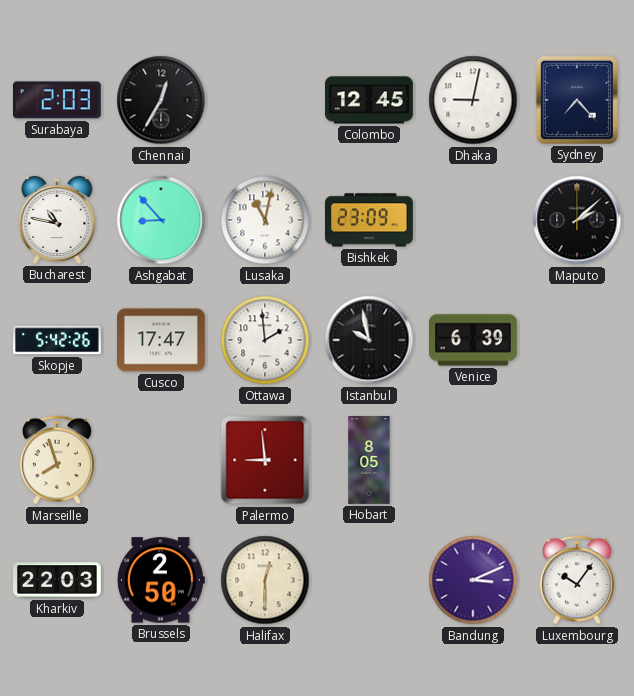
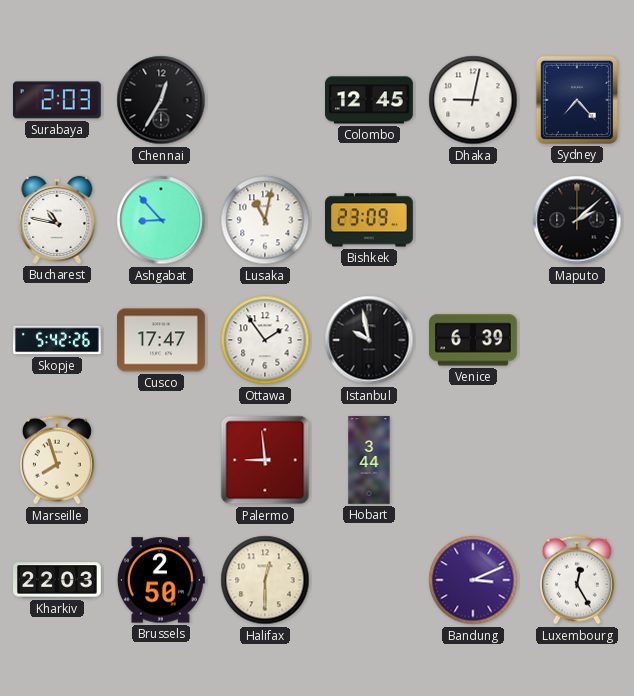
Ottawa: 1:59 -> 1:54 (265, 340)
Hobart: 8:05 -> 3:44 (369, 460)
Luxembourg: 10:06 -> 12:25 (577, 580)
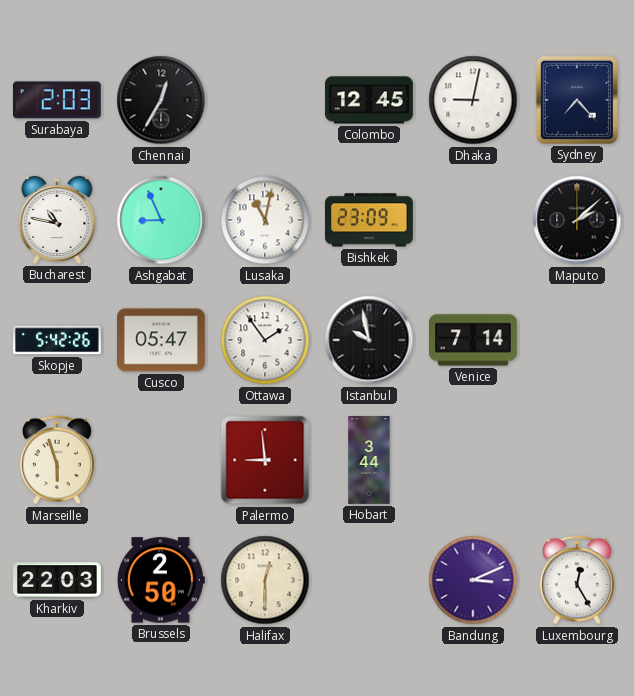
Ashgabat: 8:53 -> 8:56 (161, 220)
Cusco: 17:47 -> 05:47 (162, 340)
Venice: 6:39 -> 7:14 (474, 340)
Marseille: 7:57 -> 5:57 (57, 460)
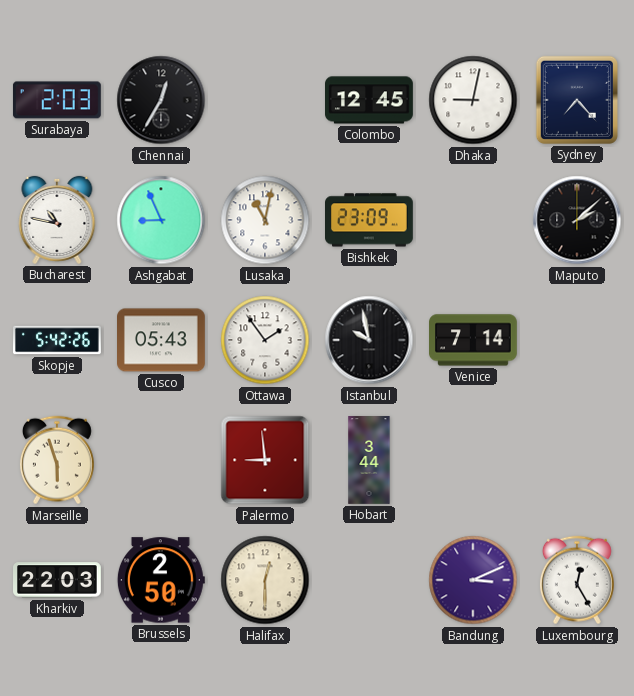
Cusco: 05:47 -> 05:43 (162, 340)
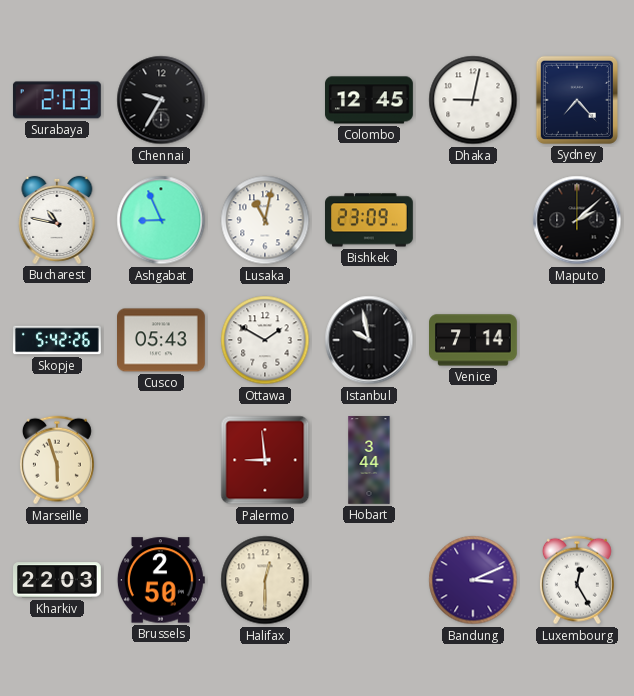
Chennai: 12:35 -> 9:35 (161, 100)
Ottawa: 1:54 -> 1:50 (265, 340)
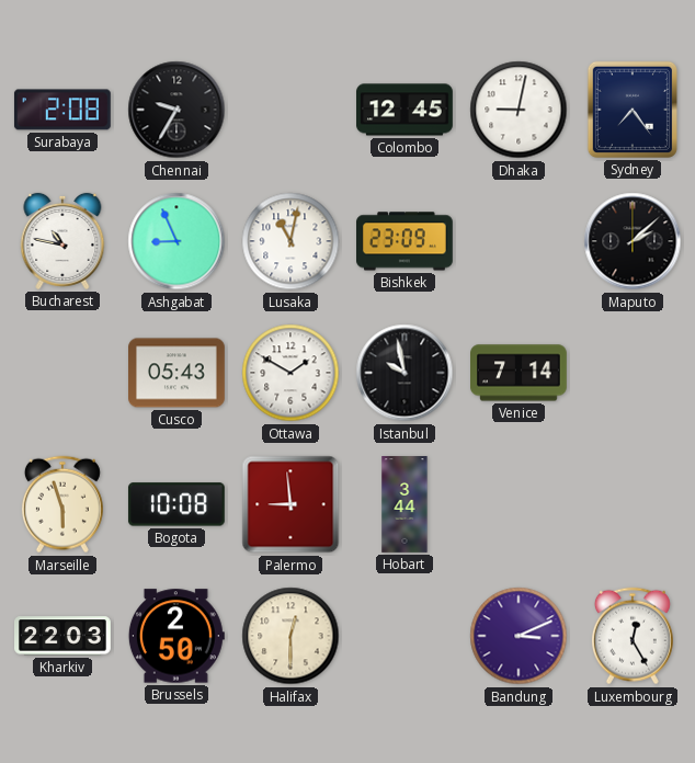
Surabaya: 2:03 -> 2:08 (62, 110)
Sydney: 7:23 -> 7:24 (633, 110)
Skopje: 5:42 -> none (57, 340)
Bogota: none -> 10:08 (176, 504)
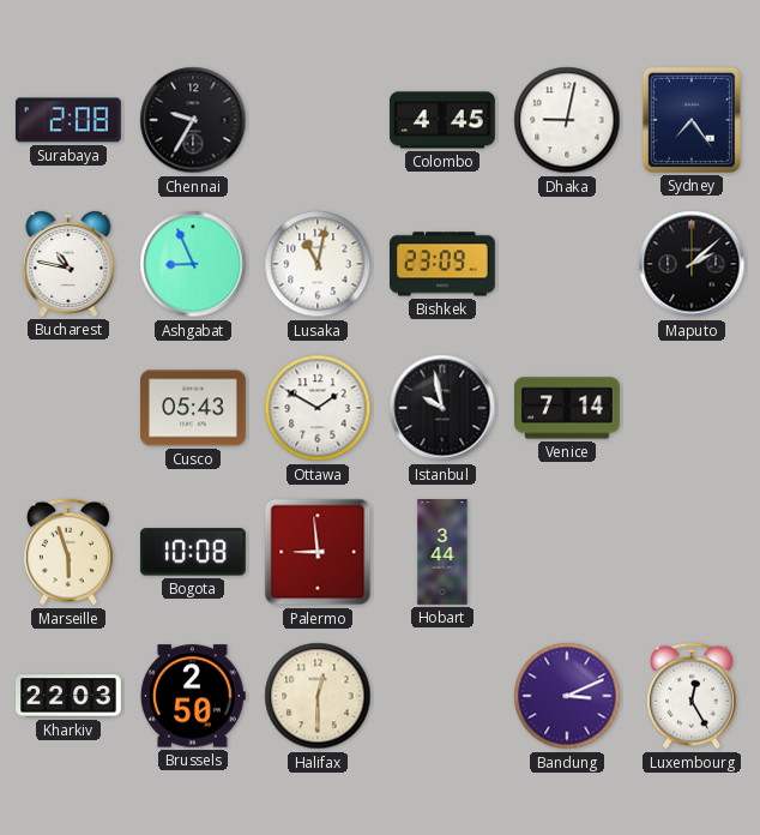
Colombo: 12:45 -> 4:45 (442, 120)
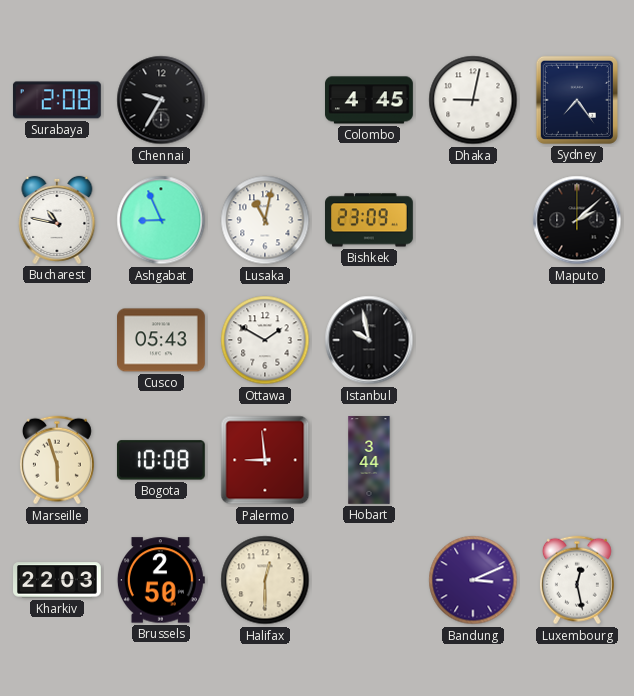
Venice: 7:14 -> none (568, 408)
Luxembourg: 12:25 -> 12:28 (577, 580)
